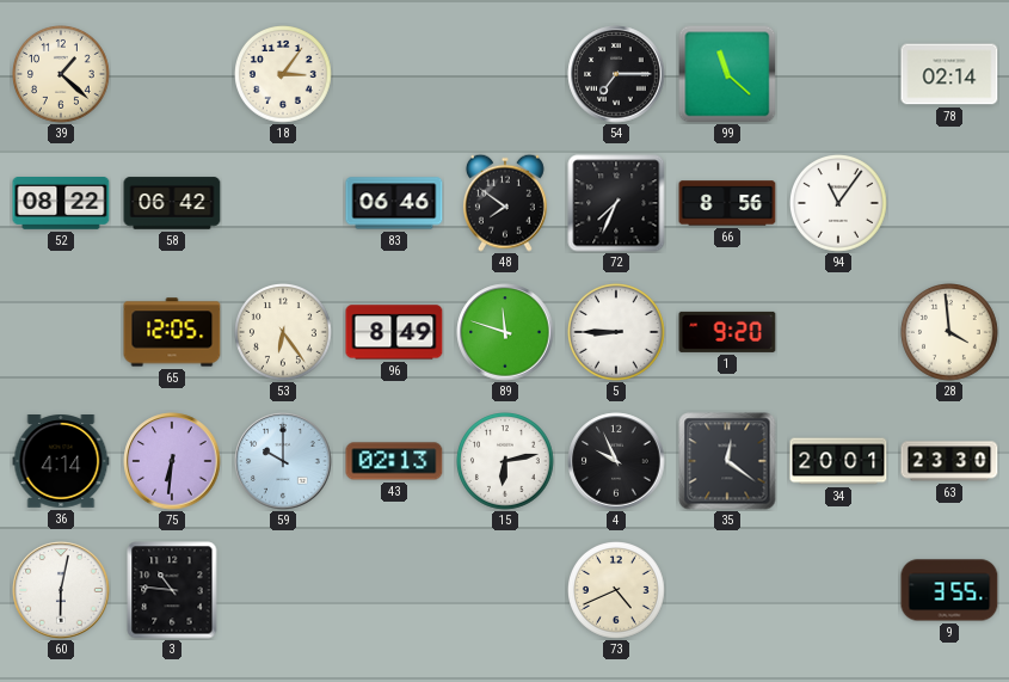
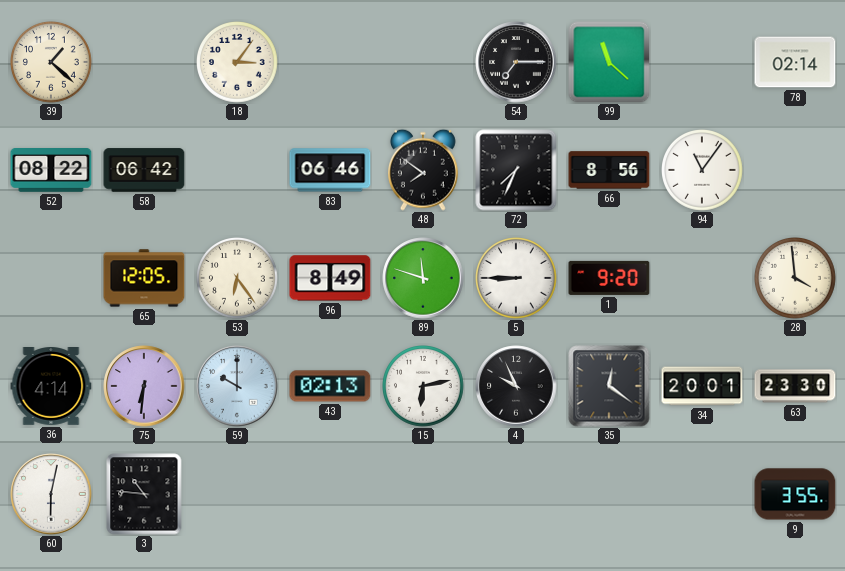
73: 4:41 -> none (617, 591)
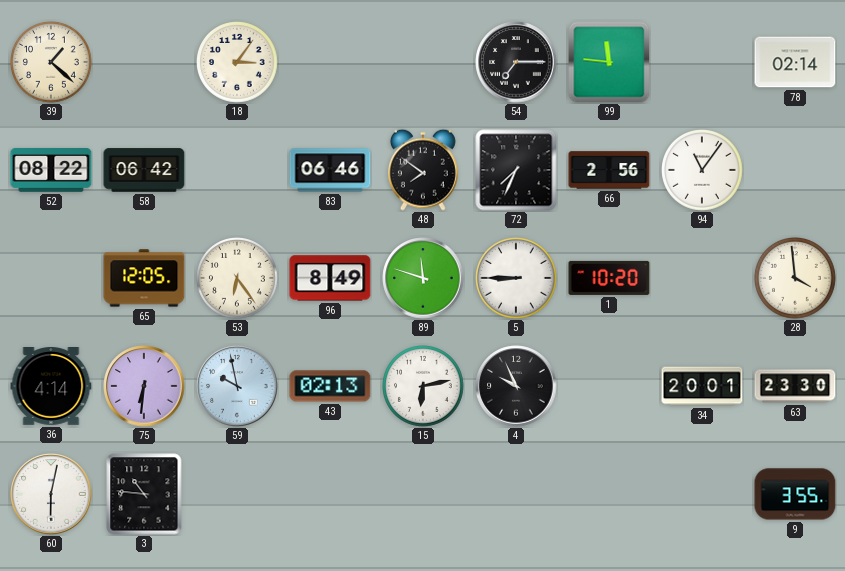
99: 11:22 -> 11:46 (609, 62)
66: 8:56 -> 2:56 (609, 170)
1: 9:20 -> 10:20 (609, 278)
59: 10:00 -> 9:58 (237, 386)
35: 12:21 -> none (609, 386)
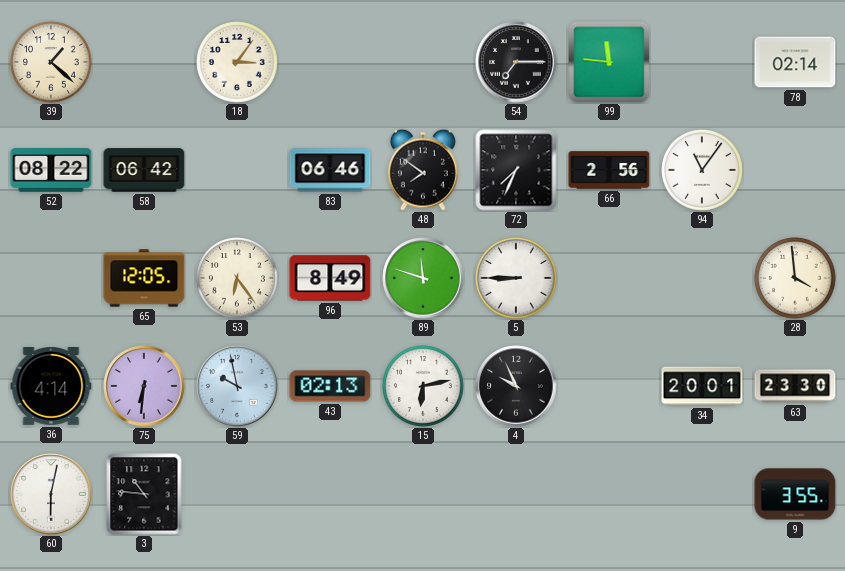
1: 10:20 -> none (609, 278)
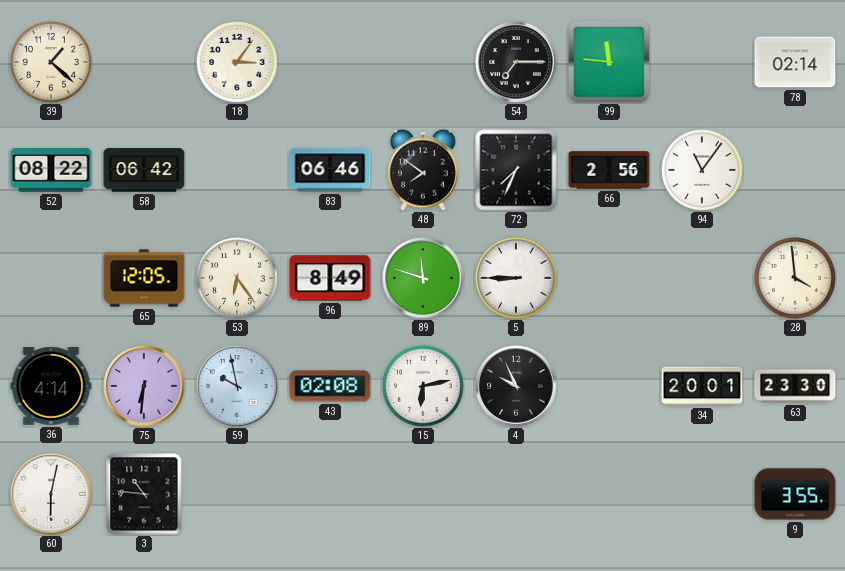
43: 02:13 -> 02:08 (330, 386)
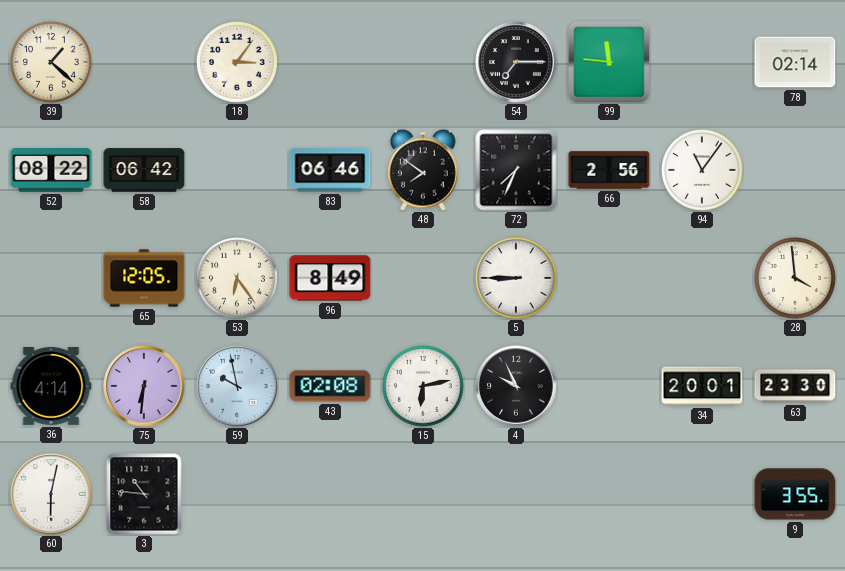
89: 11:48 -> none (423, 278)
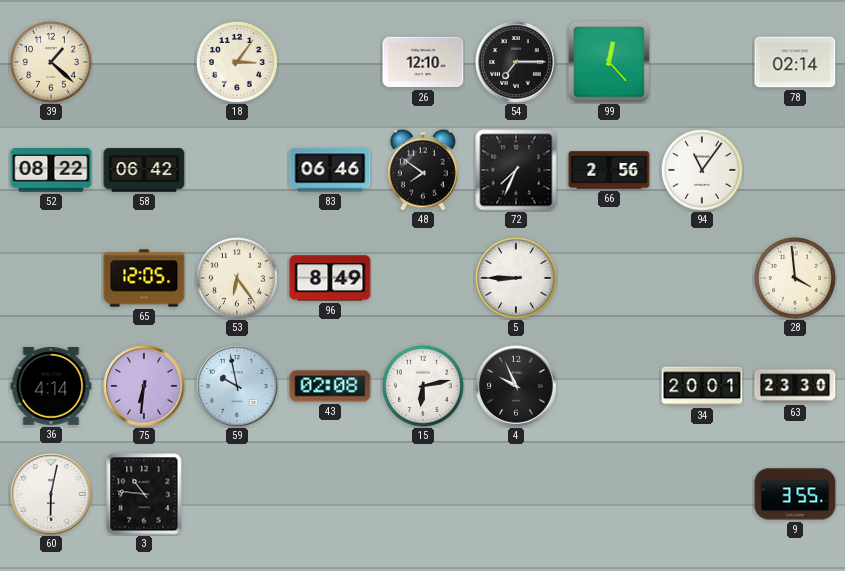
26: none -> 12:10 (423, 62)
99: 11:46 -> 12:23 (609, 62)
